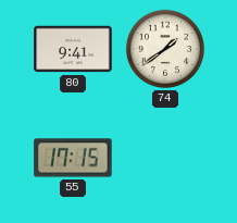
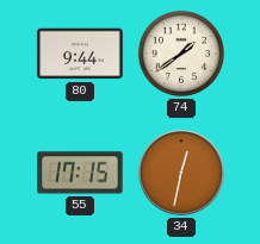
80: 9:41 -> 9:44 (80, 54)
34: none -> 12:32 (181, 173)
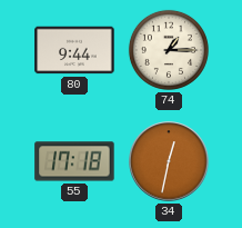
74: 1:39 -> 1:15 (169, 50)
55: 17:15 -> 17:18 (74, 161)
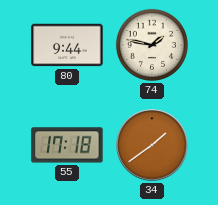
74: 1:15 -> 1:47 (152, 45)
34: 12:32 -> 1:39 (152, 145)
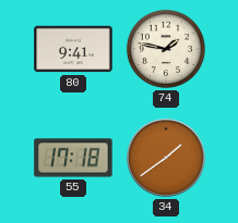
80: 9:44 -> 9:41 (73, 49)
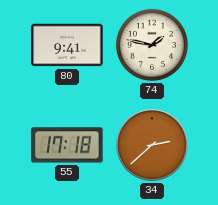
34: 1:39 -> 2:38 (152, 145)
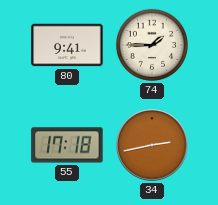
74: 1:47 -> 1:45 (152, 45)
34: 2:38 -> 2:43 (152, 145)
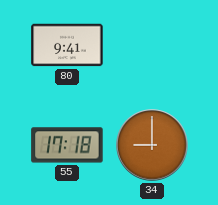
74: 1:45 -> none (152, 45)
34: 2:43 -> 9:00 (152, 145)
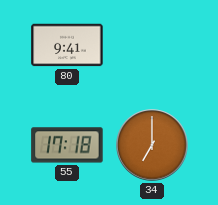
34: 9:00 -> 7:00 (152, 145)
